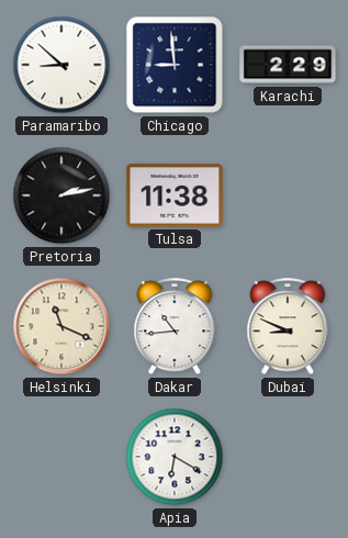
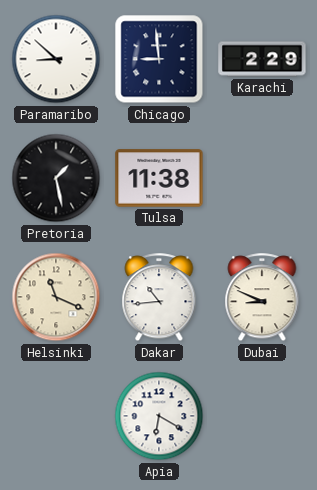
Pretoria: 2:13 -> 1:28 (56, 178)
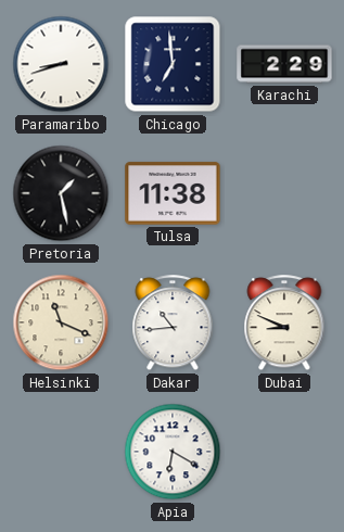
Paramaribo: 8:52 -> 8:42 (61, 64)
Chicago: 8:59 -> 6:59 (173, 64)
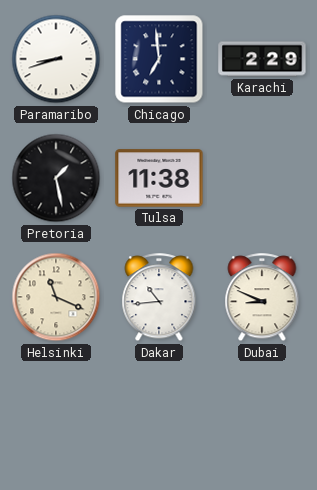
Apia: 6:20 -> none (173, 452)
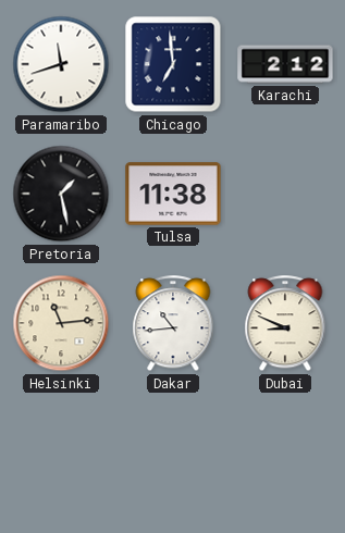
Paramaribo: 8:42 -> 11:42 (61, 64)
Karachi: 2:29 -> 2:12 (285, 64)
Helsinki: 11:19 -> 11:14 (61, 323)
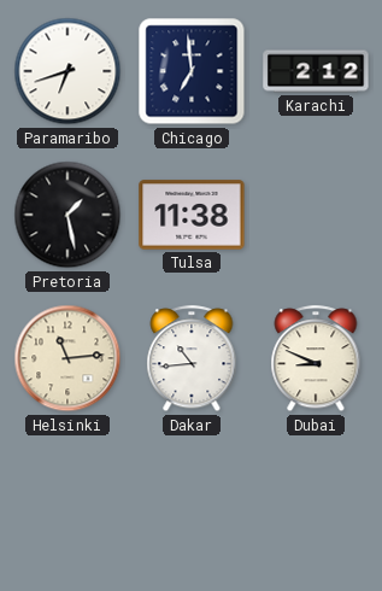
Paramaribo: 11:42 -> 6:42 (67, 71)
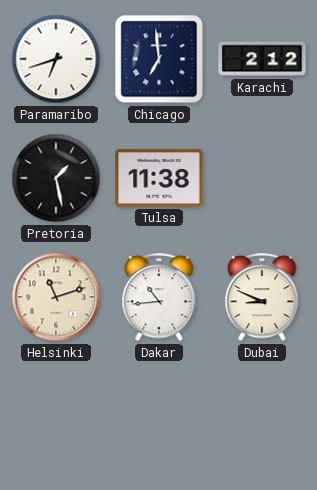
Helsinki: 11:14 -> 11:12 (56, 297)
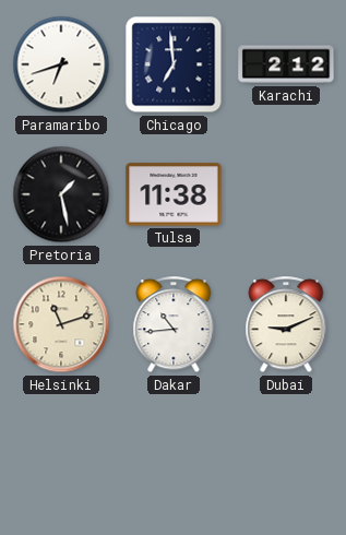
Dubai: 8:49 -> 9:11 (286, 325)
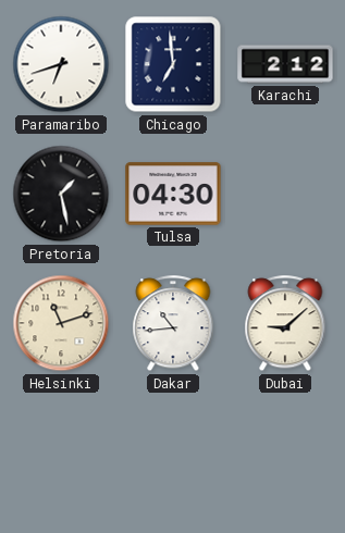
Tulsa: 11:38 -> 04:30 (173, 194)
Dubai: 9:11 -> 9:08 (285, 324)
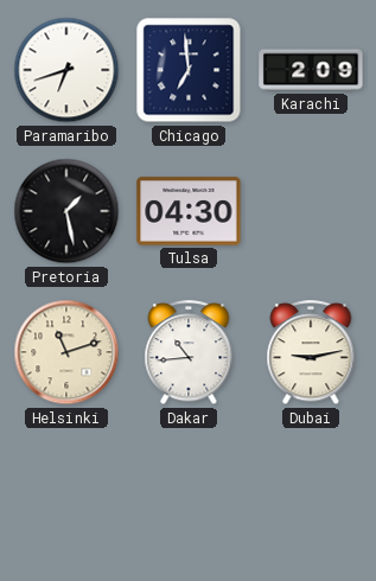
Karachi: 2:12 -> 2:09 (311, 70)
Dubai: 9:08 -> 9:13 (311, 353)
